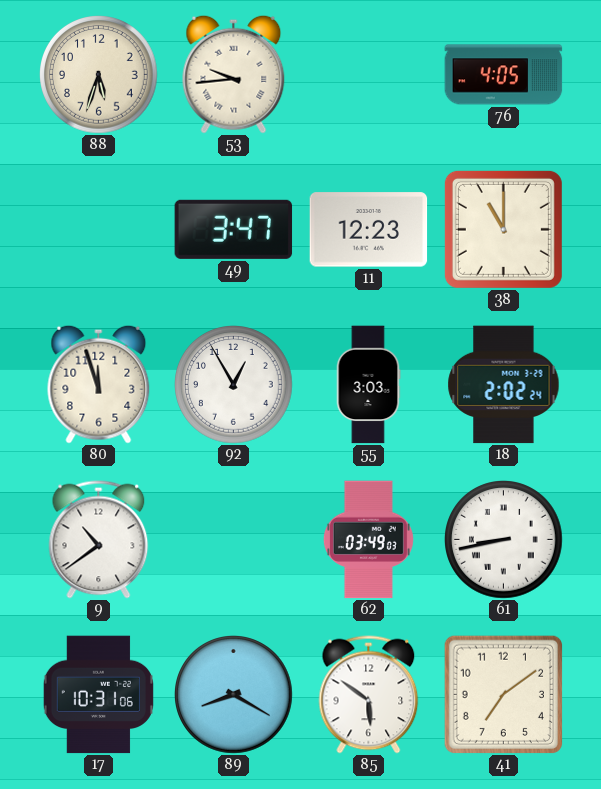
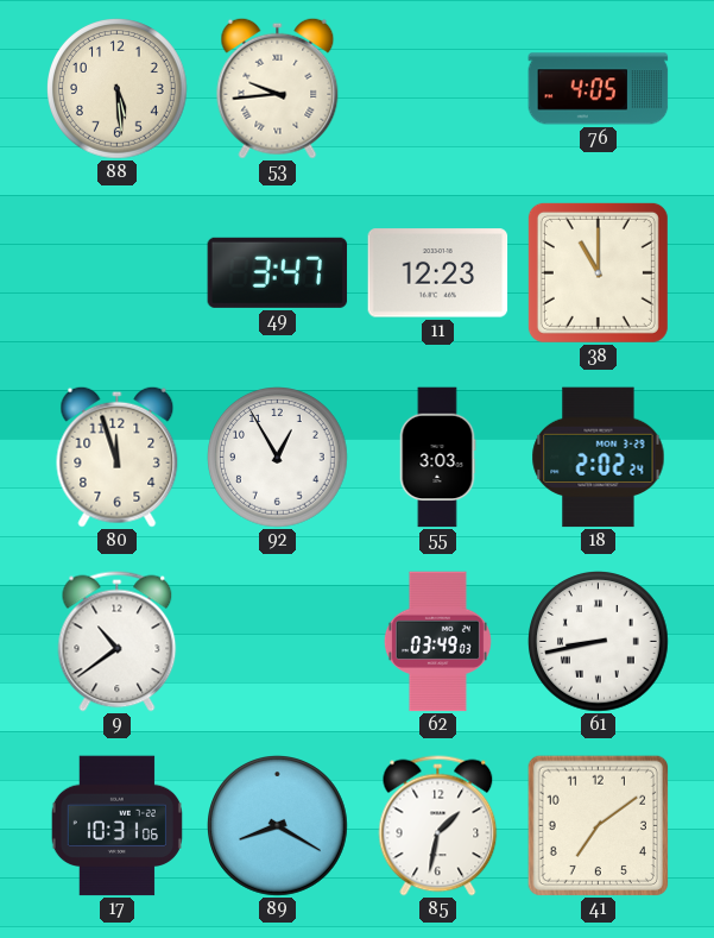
88: 5:33 -> 5:29 (118, 89)
85: 5:51 -> 1:32 (438, 826)
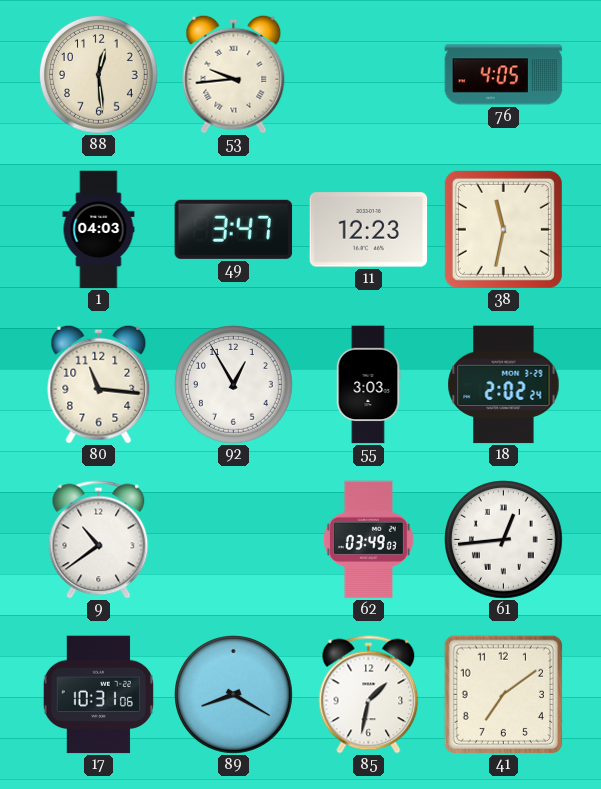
88: 5:29 -> 12:29 (99, 75)
1: none -> 04:03 (99, 230)
38: 11:00 -> 11:32 (503, 229)
80: 11:57 -> 11:16 (99, 384)
61: 8:43 -> 12:44 (504, 540)
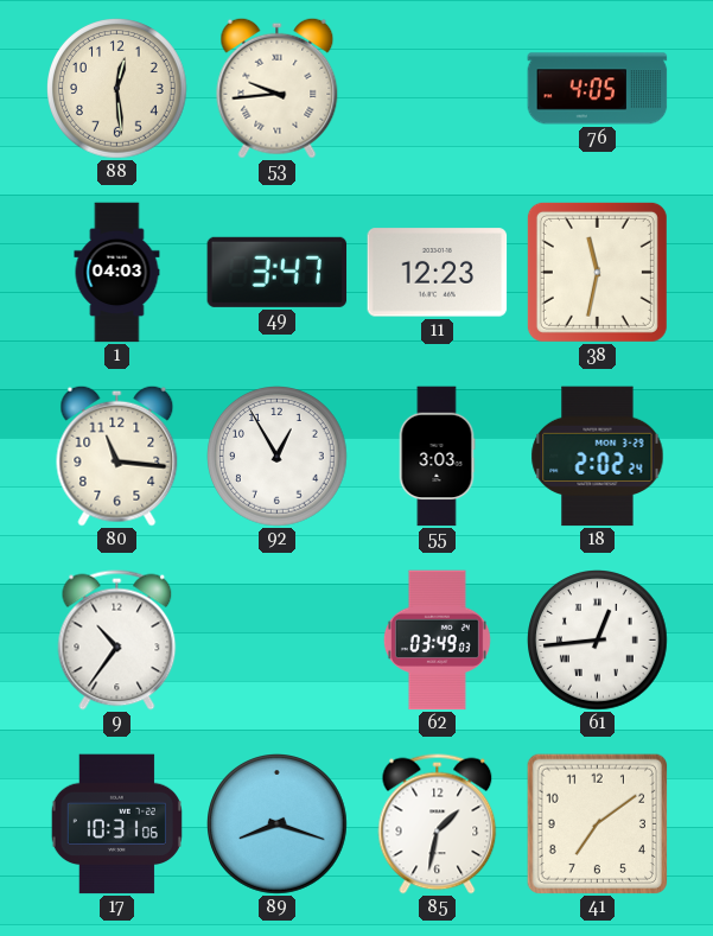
9: 10:39 -> 10:36 (117, 641)
89: 8:20 -> 8:18 (278, 824)
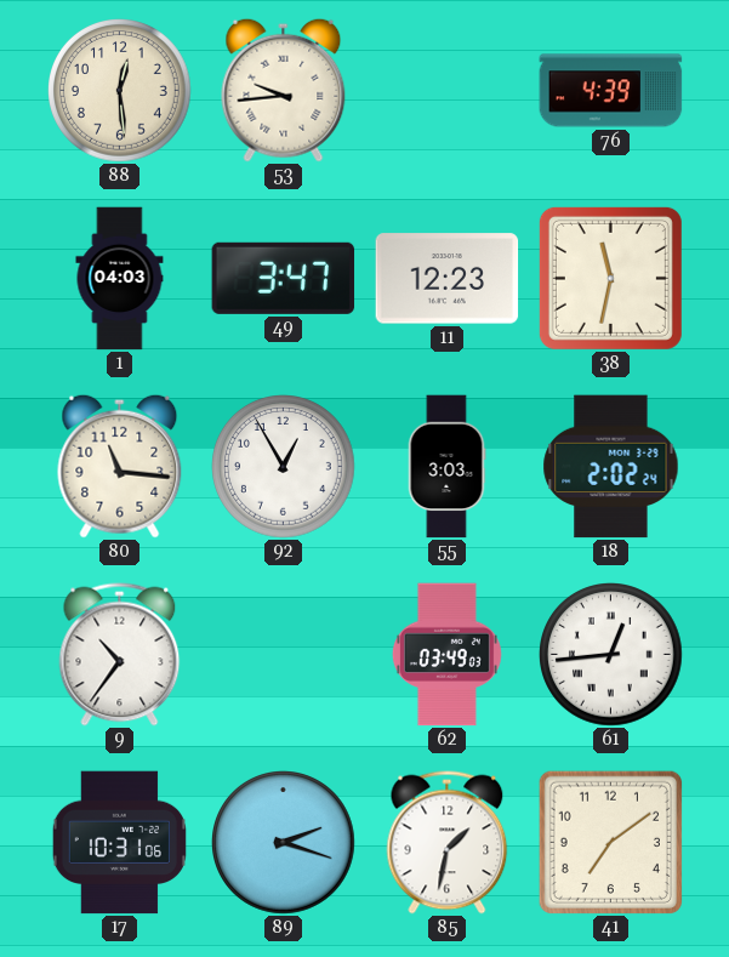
76: 4:05 -> 4:39 (611, 91)
89: 8:18 -> 2:18 (284, 843)
